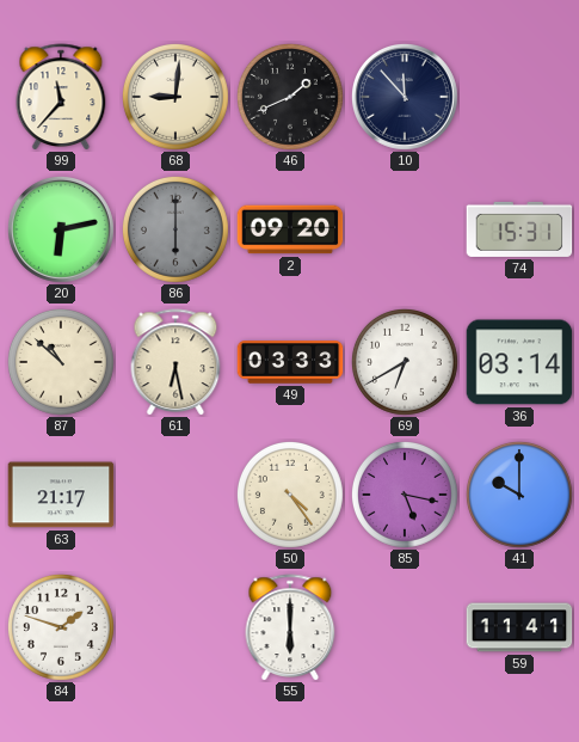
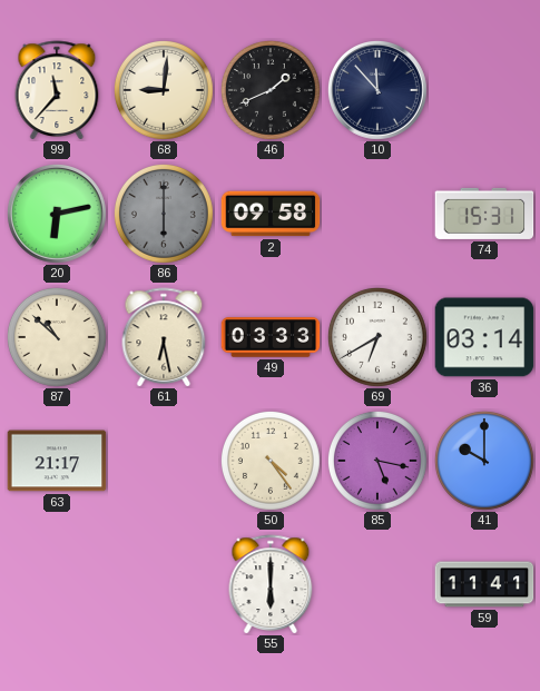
2: 09:20 -> 09:58 (271, 214)
84: 1:48 -> none (61, 627)
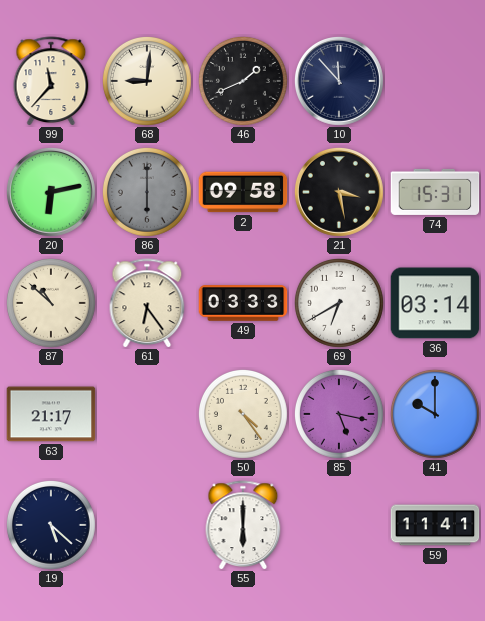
21: none -> 3:28 (339, 192)
61: 6:28 -> 6:24 (147, 303)
19: none -> 5:22 (51, 525)
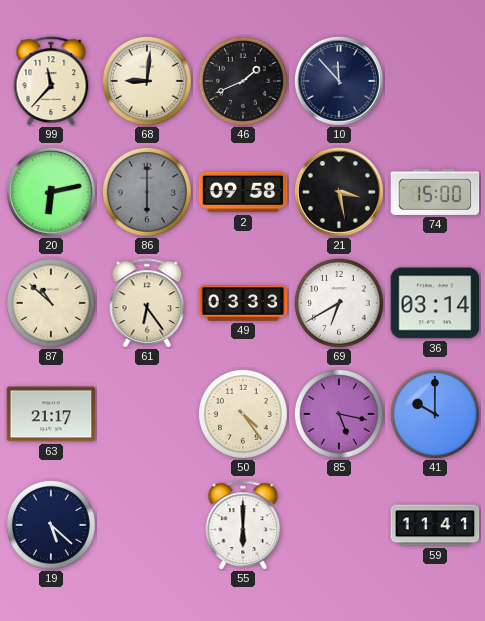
74: 15:31 -> 15:00 (435, 192)
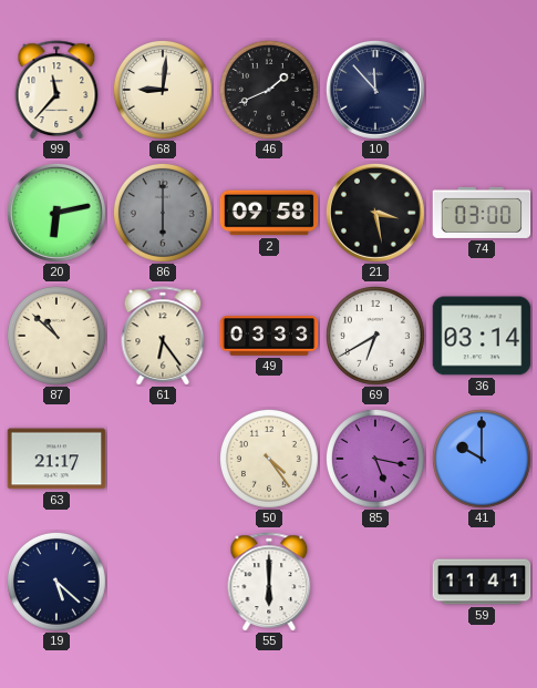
74: 15:00 -> 03:00 (482, 213)
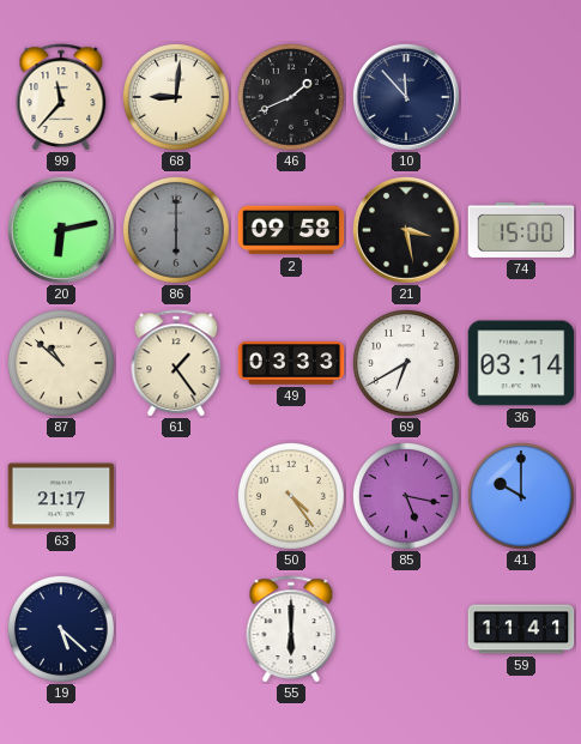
74: 03:00 -> 15:00 (521, 230)
61: 6:24 -> 1:24 (176, 363)
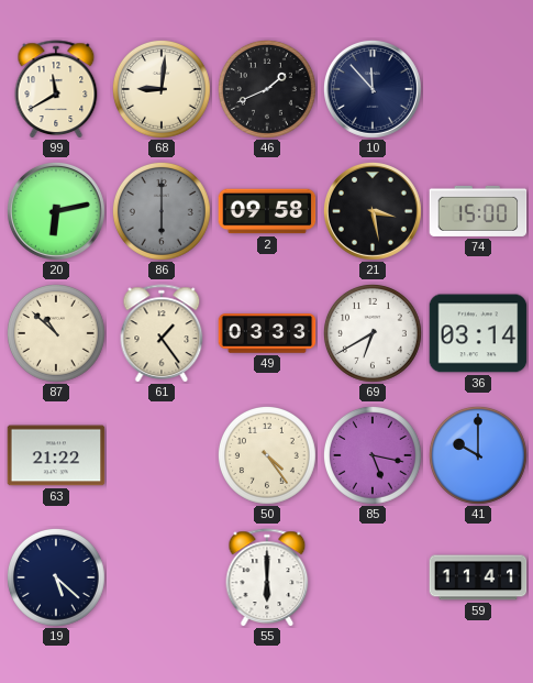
99: 11:37 -> 11:40 (56, 89)
63: 21:17 -> 21:22 (56, 455)
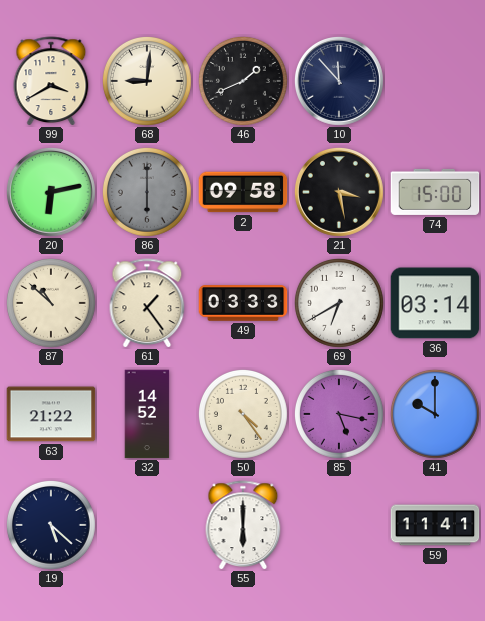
99: 11:40 -> 3:40 (51, 81)
32: none -> 14:52 (147, 414)
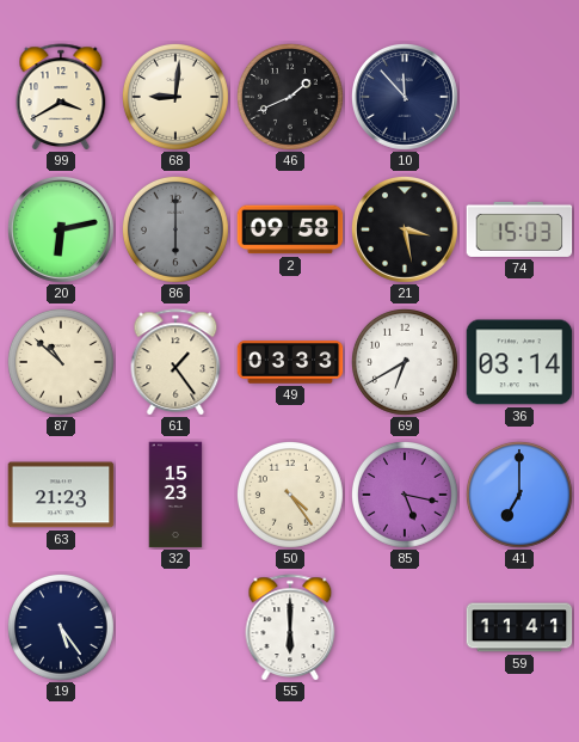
74: 15:00 -> 15:03 (519, 229)
63: 21:22 -> 21:23 (61, 495)
32: 14:52 -> 15:23 (175, 495)
41: 10:00 -> 7:00 (519, 495)
19: 5:22 -> 5:24 (61, 627)
